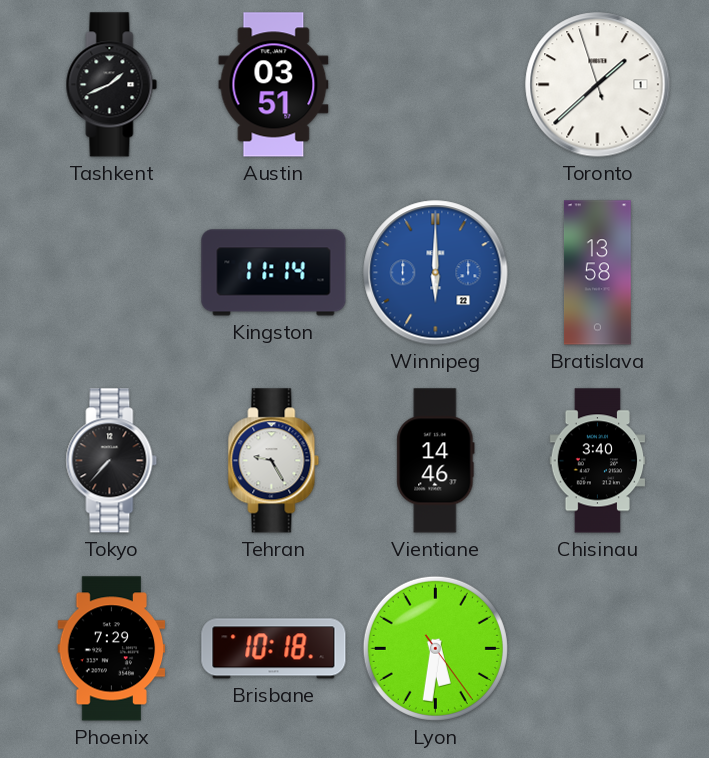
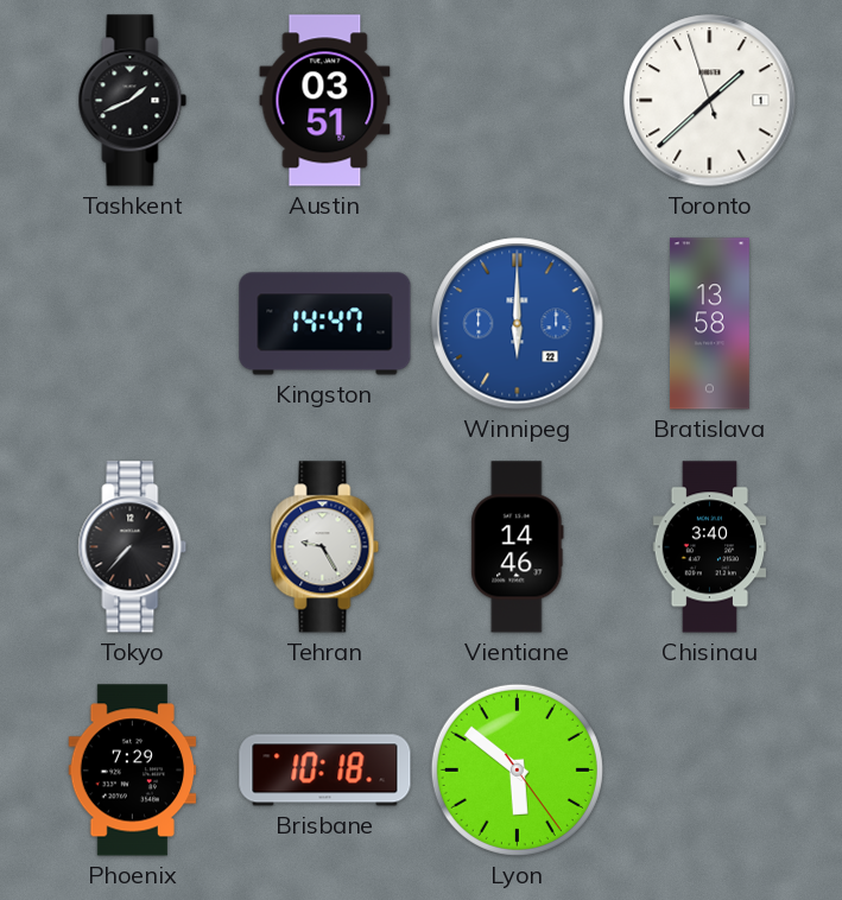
Kingston: 11:14 -> 14:47 (325, 324)
Lyon: 5:31 -> 5:51 (517, 769)
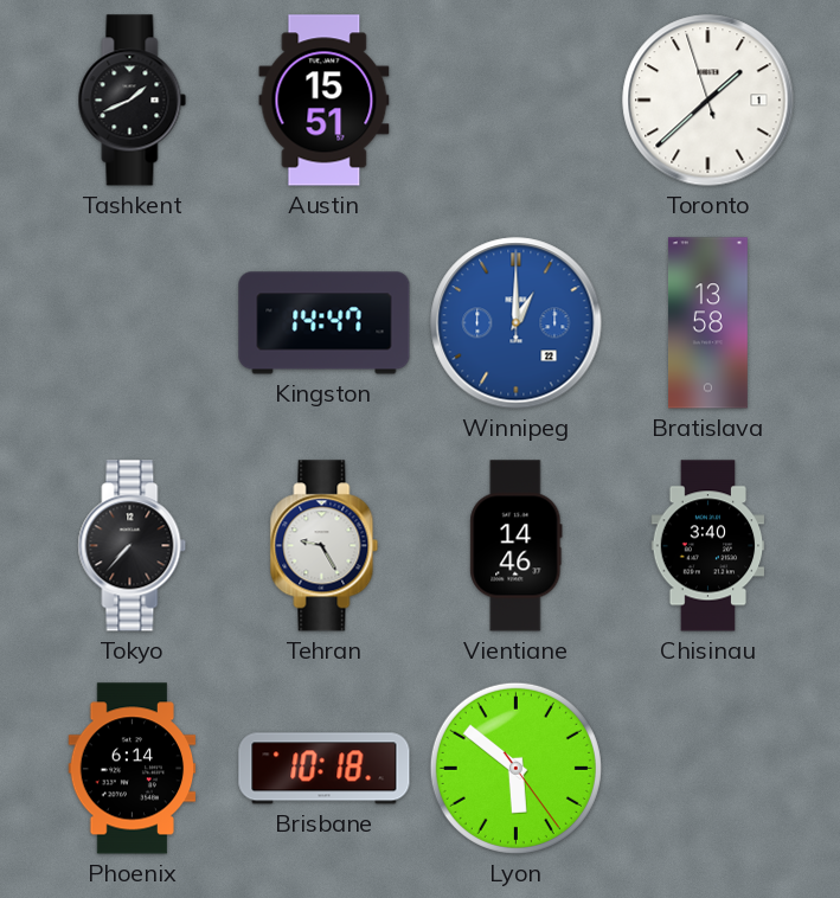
Austin: 03:51 -> 15:51 (325, 101)
Winnipeg: 6:00 -> 1:00 (517, 323)
Phoenix: 7:29 -> 6:14 (133, 769)
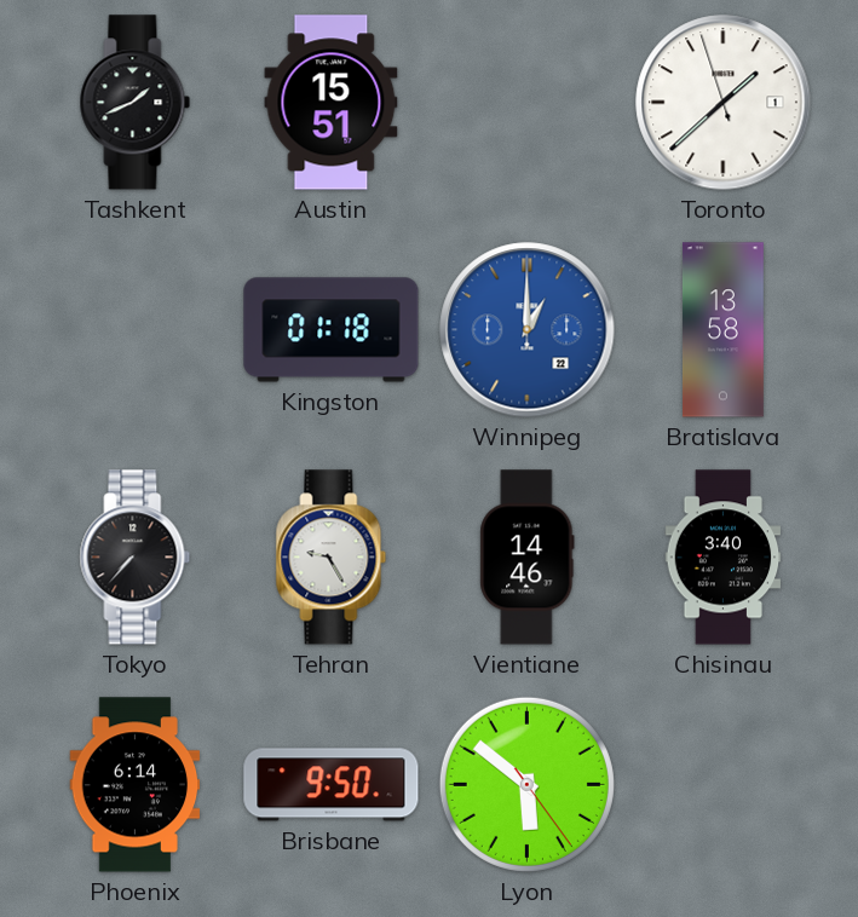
Kingston: 14:47 -> 01:18 (332, 330)
Brisbane: 10:18 -> 9:50 (332, 785)
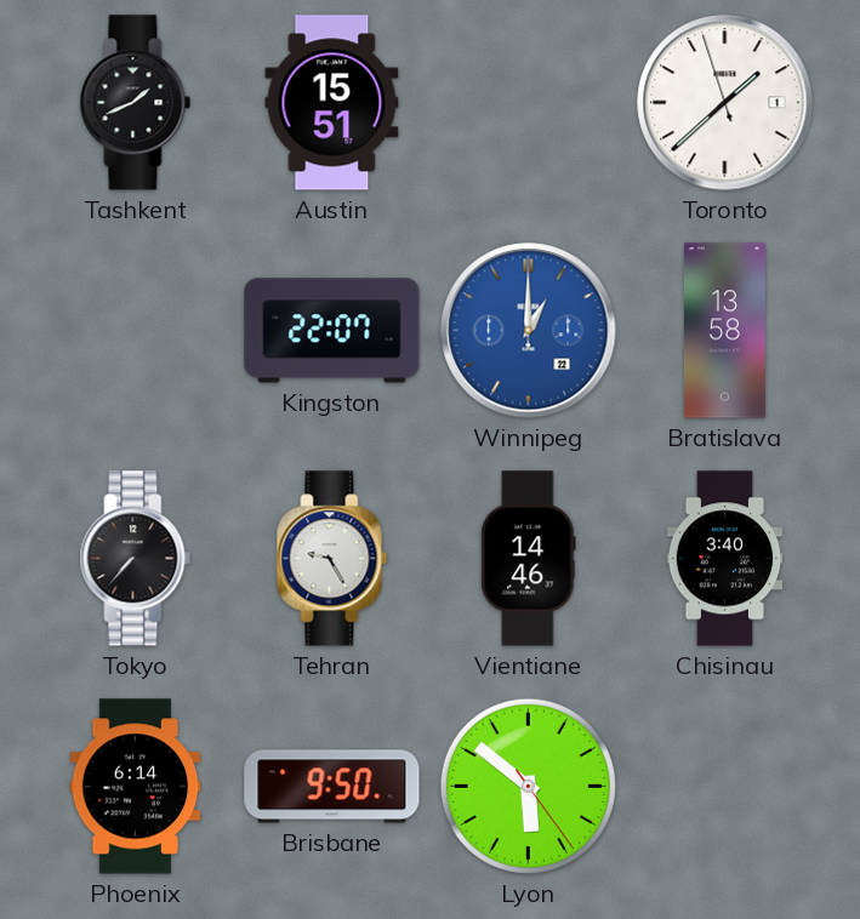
Kingston: 01:18 -> 22:07 (332, 331)
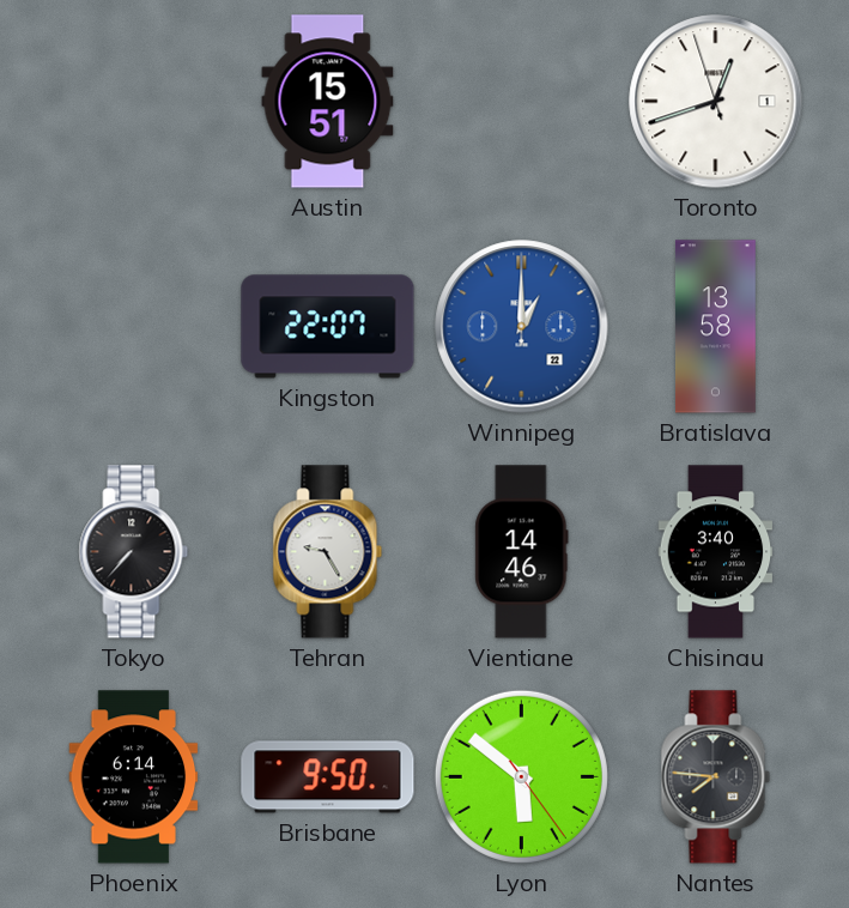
Tashkent: 1:41 -> none (136, 103)
Toronto: 1:37 -> 12:41 (716, 102)
Nantes: none -> 7:46 (716, 777)
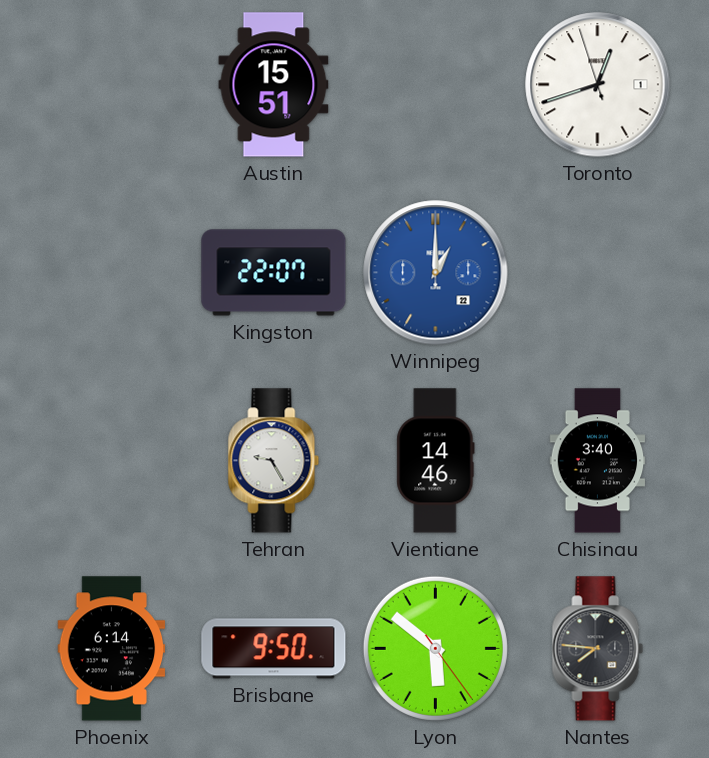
Bratislava: 13:58 -> none (715, 327)
Tokyo: 7:37 -> none (134, 552)
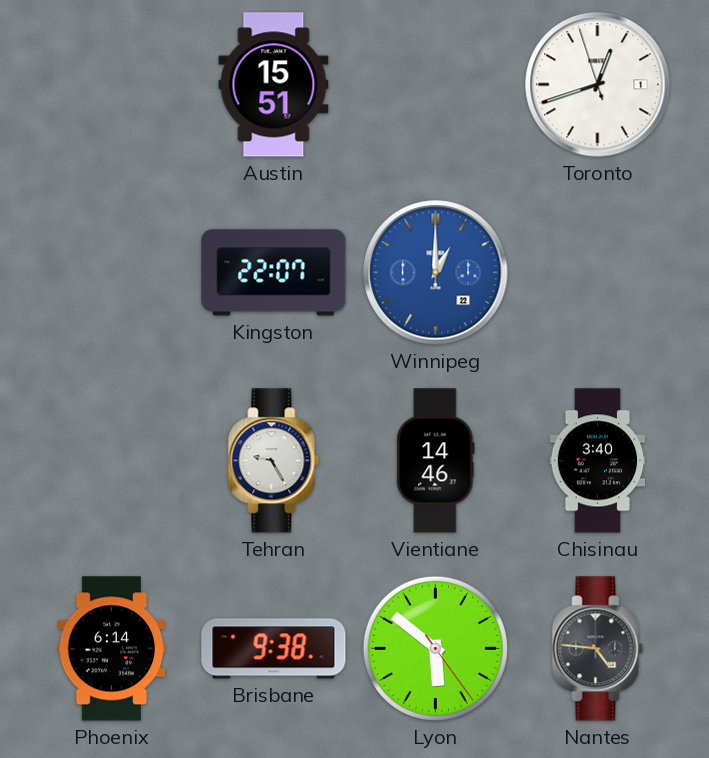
Brisbane: 9:50 -> 9:38 (274, 649)
Nantes: 7:46 -> 4:46 (598, 649)
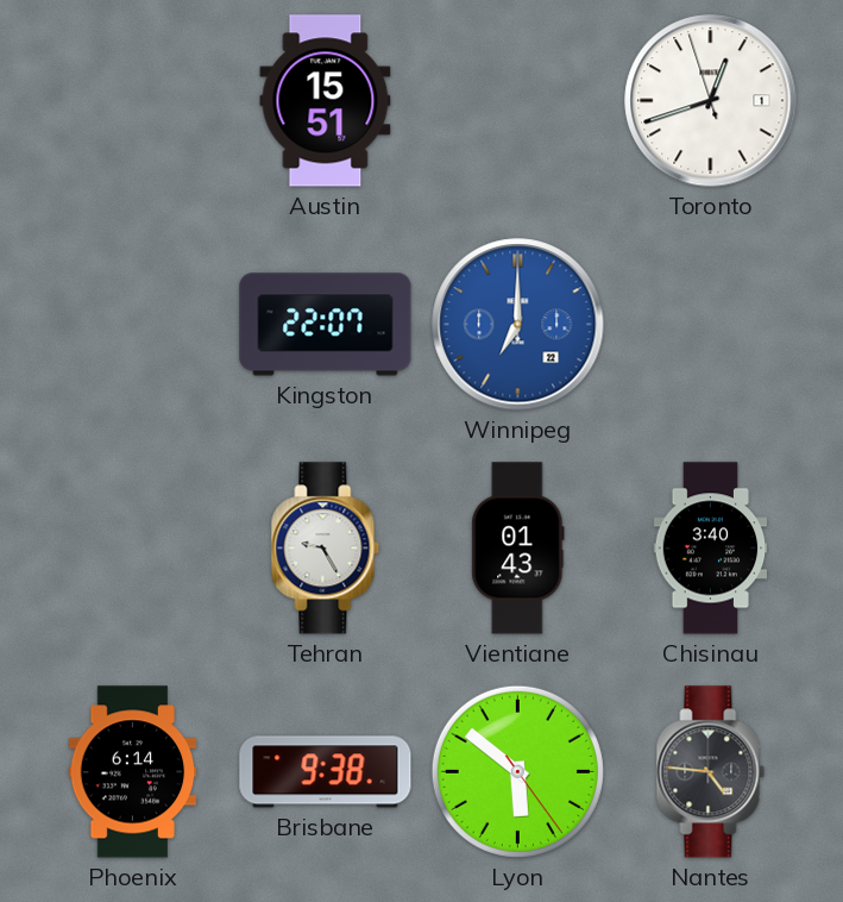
Winnipeg: 1:00 -> 7:00 (518, 325)
Vientiane: 14:46 -> 01:43 (518, 549)
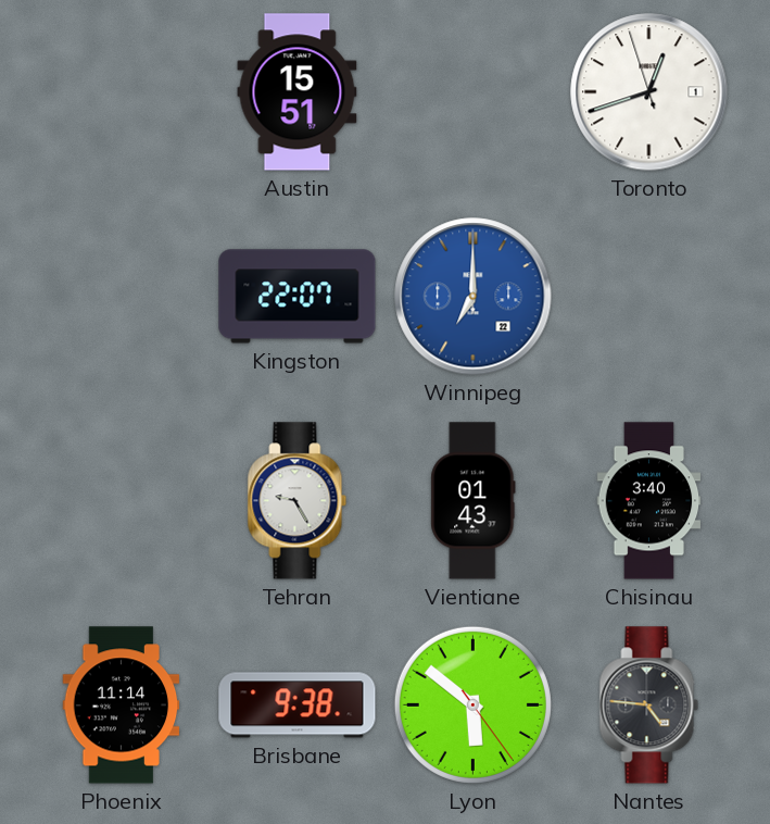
Phoenix: 6:14 -> 11:14 (122, 706)
